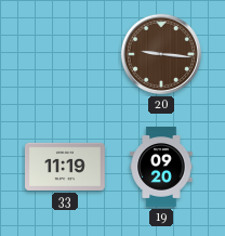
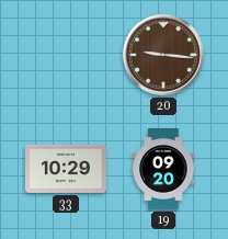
33: 11:19 -> 10:29 (67, 169)
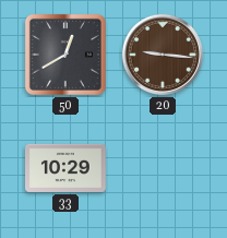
50: none -> 12:40 (65, 55)
19: 09:20 -> none (163, 170)
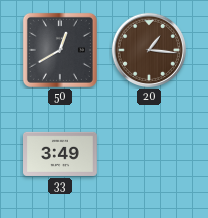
20: 9:16 -> 1:16 (149, 50)
33: 10:29 -> 3:49 (61, 154)
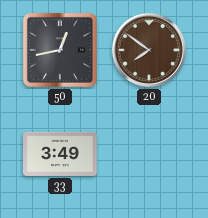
50: 12:40 -> 12:43 (60, 50)
20: 1:16 -> 7:51 (149, 50)
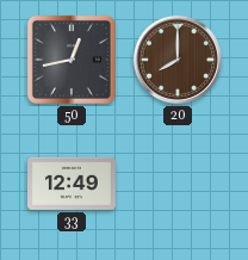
20: 7:51 -> 8:00 (178, 60)
33: 3:49 -> 12:49 (73, 184)
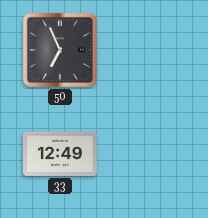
50: 12:43 -> 6:56 (60, 50)
20: 8:00 -> none (178, 60)
